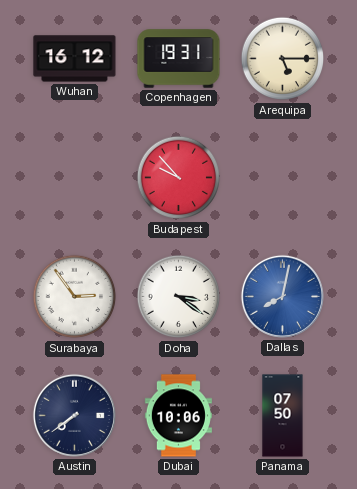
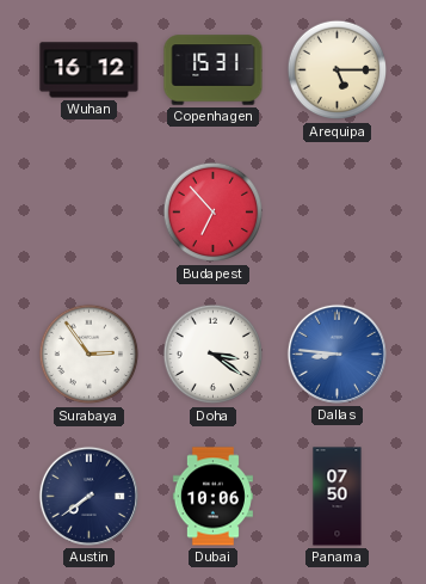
Copenhagen: 19:31 -> 15:31 (214, 70)
Budapest: 9:53 -> 6:53 (214, 213)
Dallas: 8:02 -> 8:46 (337, 354)
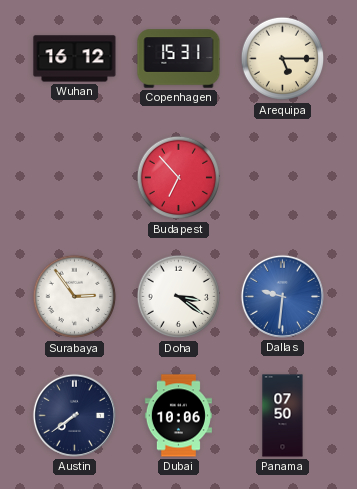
Dallas: 8:46 -> 9:31 (282, 296)
